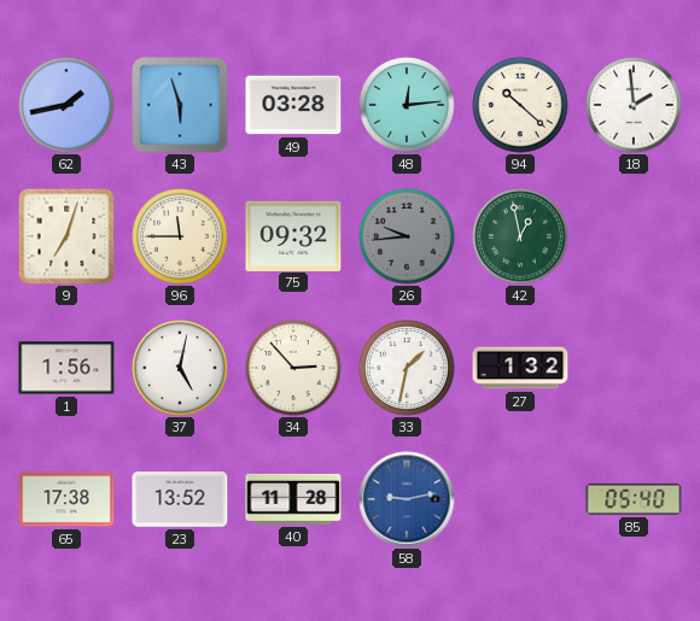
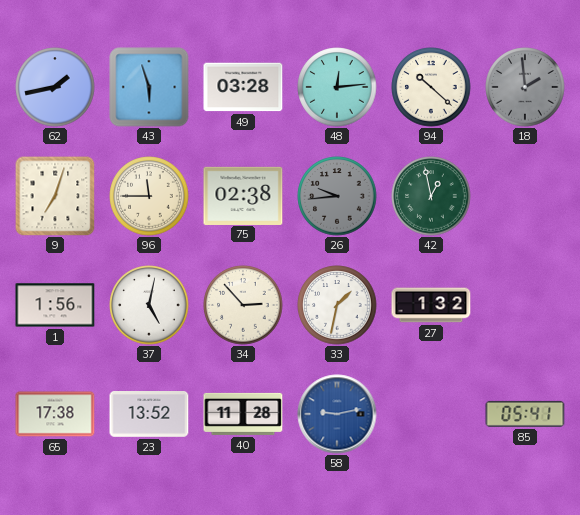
18 dial: white -> grey (525, 87)
75: 09:32 -> 02:38 (243, 195)
85: 05:40 -> 05:41 (525, 414)
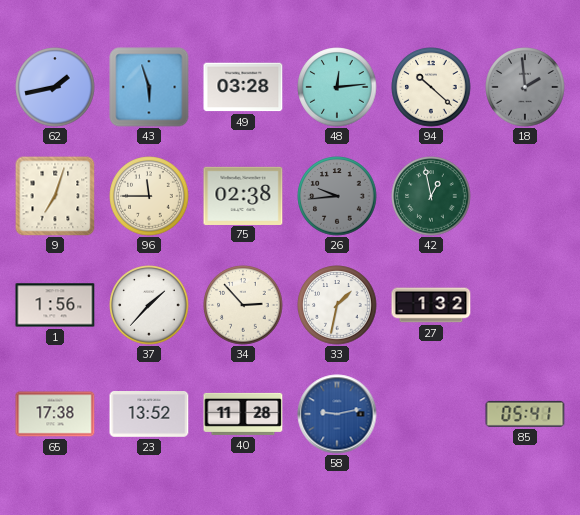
37: 5:02 -> 1:37 (149, 305)
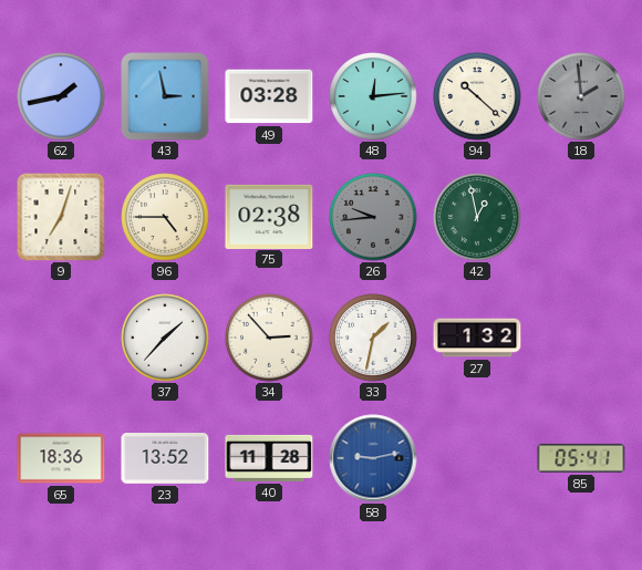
43: 5:57 -> 2:58 (165, 96)
96: 11:45 -> 4:45 (165, 217)
1: 1:56 -> none (55, 305)
65: 17:38 -> 18:36 (61, 458)
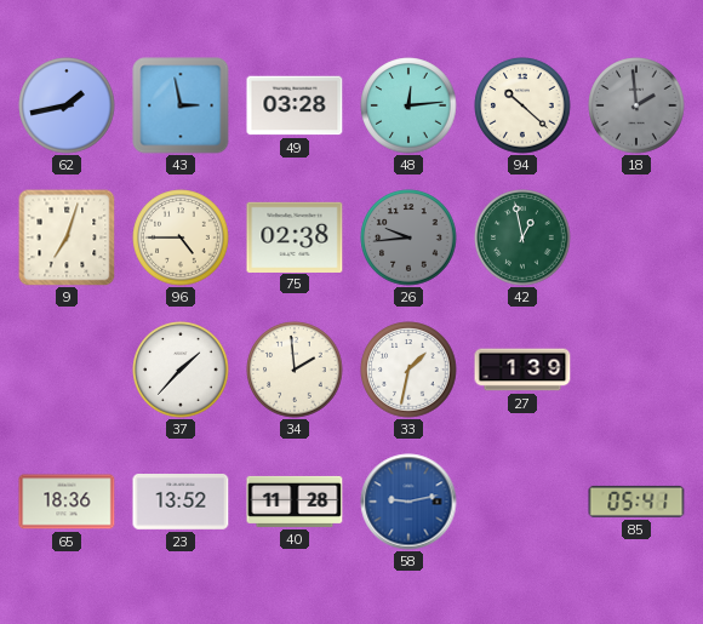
34: 2:53 -> 1:59 (295, 370)
27: 1:32 -> 1:39 (522, 370)
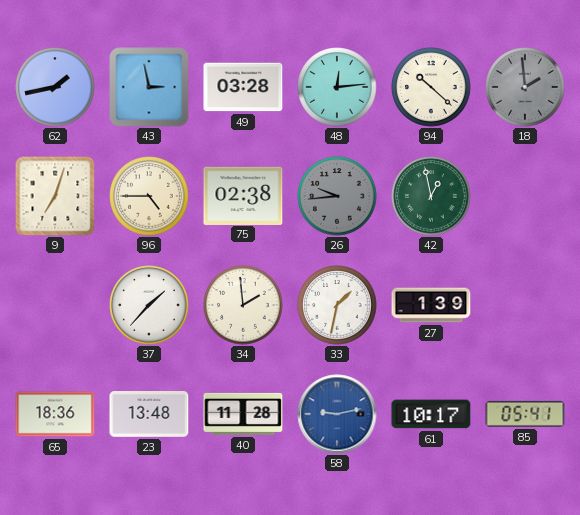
23: 13:52 -> 13:48 (149, 415)
61: none -> 10:17 (431, 414)
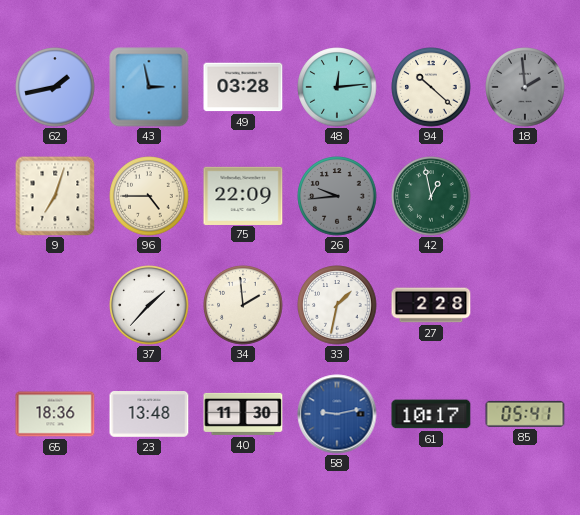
75: 02:38 -> 22:09 (243, 195)
27: 1:39 -> 2:28 (431, 305)
40: 11:28 -> 11:30 (243, 414)
